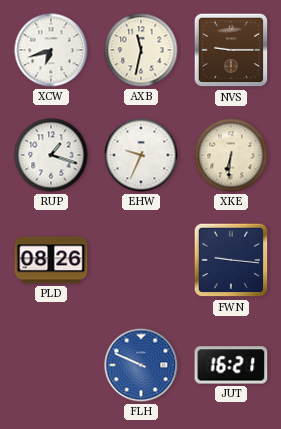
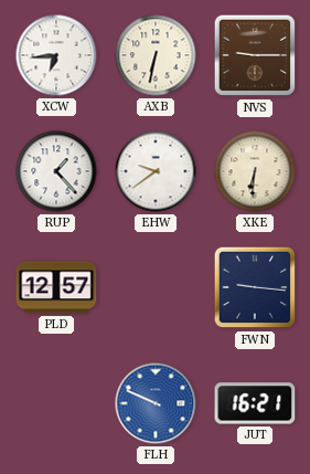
XCW: 6:42 -> 6:44 (56, 55)
AXB: 11:32 -> 6:32 (156, 55)
RUP: 1:18 -> 1:23 (56, 171)
EHW: 9:34 -> 9:39 (156, 171)
PLD: 08:26 -> 12:57 (56, 287)
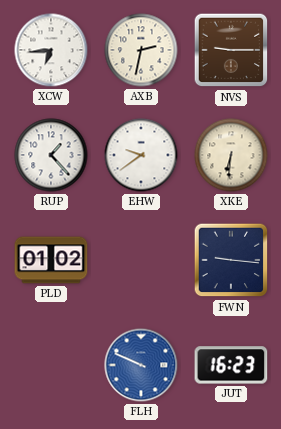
AXB: 6:32 -> 2:32 (141, 50)
PLD: 12:57 -> 01:02 (51, 260)
JUT: 16:21 -> 16:23 (231, 365)
